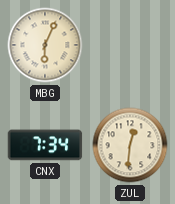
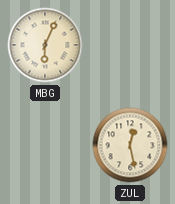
CNX: 7:34 -> none (45, 145)
ZUL: 12:31 -> 12:28 (130, 145)
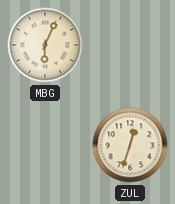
ZUL: 12:28 -> 12:33 (130, 145)
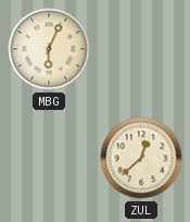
ZUL: 12:33 -> 12:38 (141, 158)
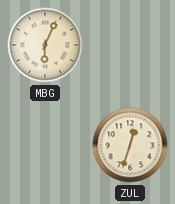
ZUL: 12:38 -> 12:33 (130, 145)
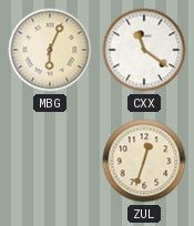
CXX: none -> 11:21 (144, 50)
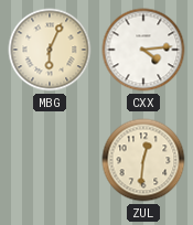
CXX: 11:21 -> 4:14 (143, 50)
ZUL: 12:33 -> 12:31 (143, 160)
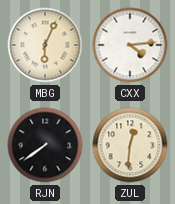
RJN: none -> 7:39 (45, 145)
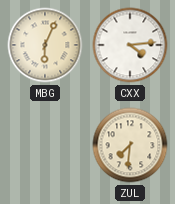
RJN: 7:39 -> none (45, 145)
ZUL: 12:31 -> 7:31 (130, 145)
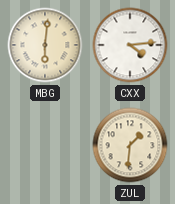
MBG: 6:04 -> 6:01 (45, 45)
ZUL: 7:31 -> 1:31 (130, 145)
